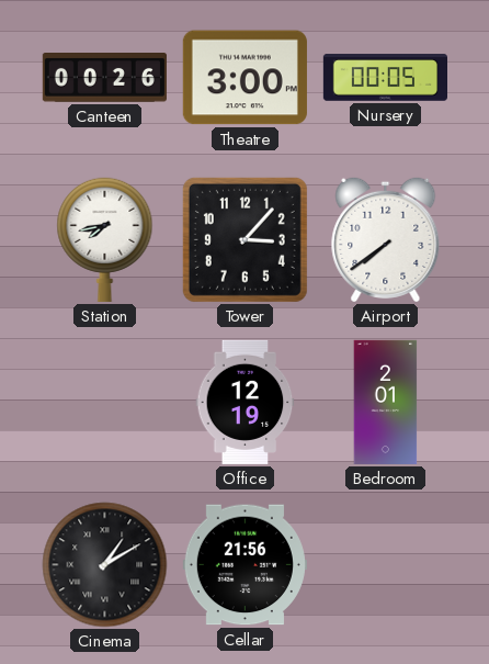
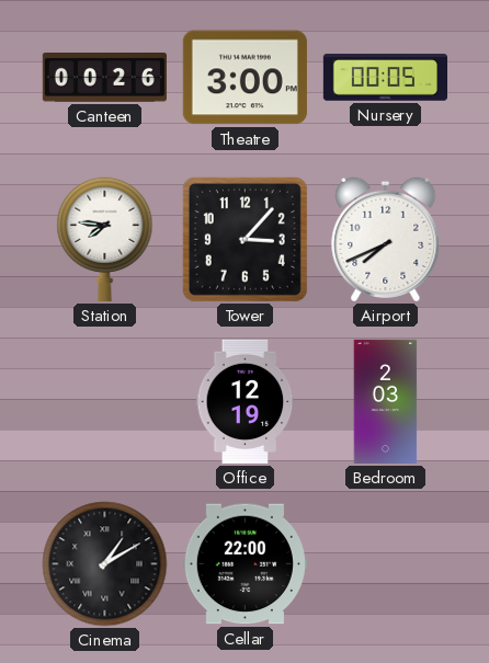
Station: 7:43 -> 7:46 (105, 239)
Airport: 7:39 -> 7:41 (386, 239)
Bedroom: 2:01 -> 2:03 (386, 401)
Cellar: 21:56 -> 22:00 (244, 564)
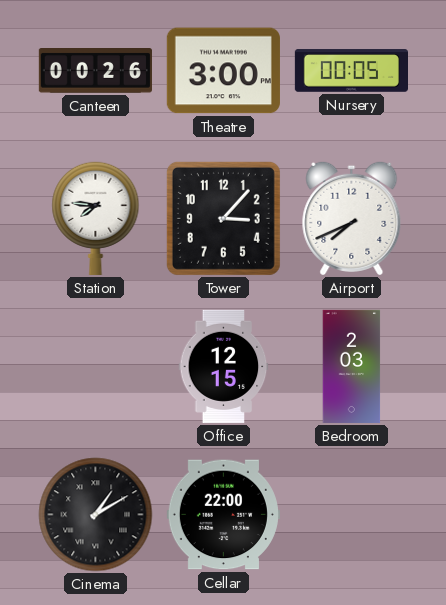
Office: 12:19 -> 12:15 (224, 366)
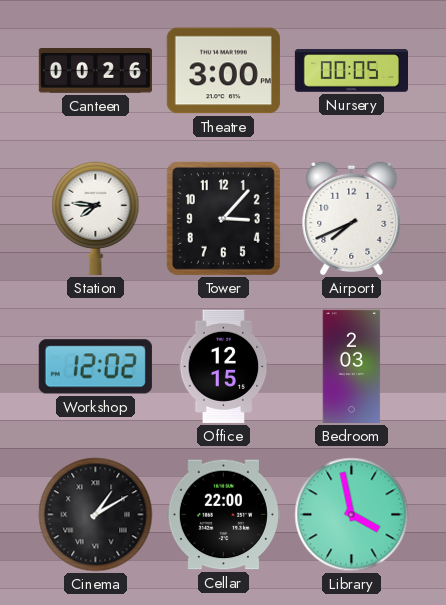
Workshop: none -> 12:02 (95, 367)
Library: none -> 3:58 (352, 515)
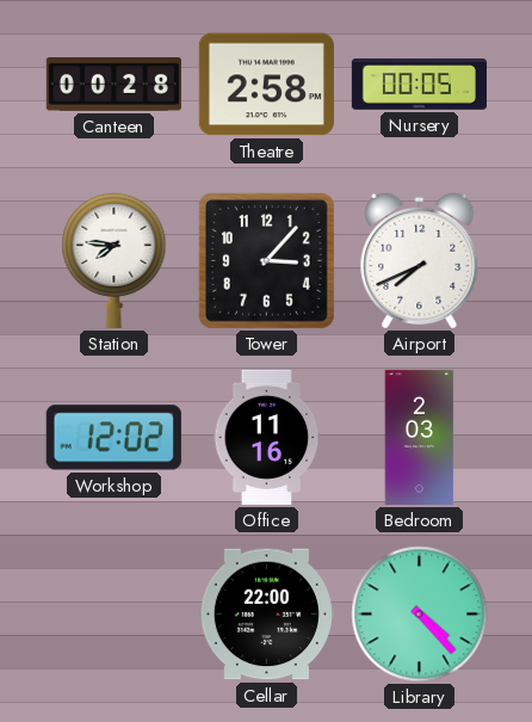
Canteen: 00:26 -> 00:28 (113, 85)
Theatre: 3:00 -> 2:58 (266, 85)
Office: 12:15 -> 11:16 (267, 437)
Cinema: 1:10 -> none (96, 515)
Library: 3:58 -> 4:23 (420, 615)
